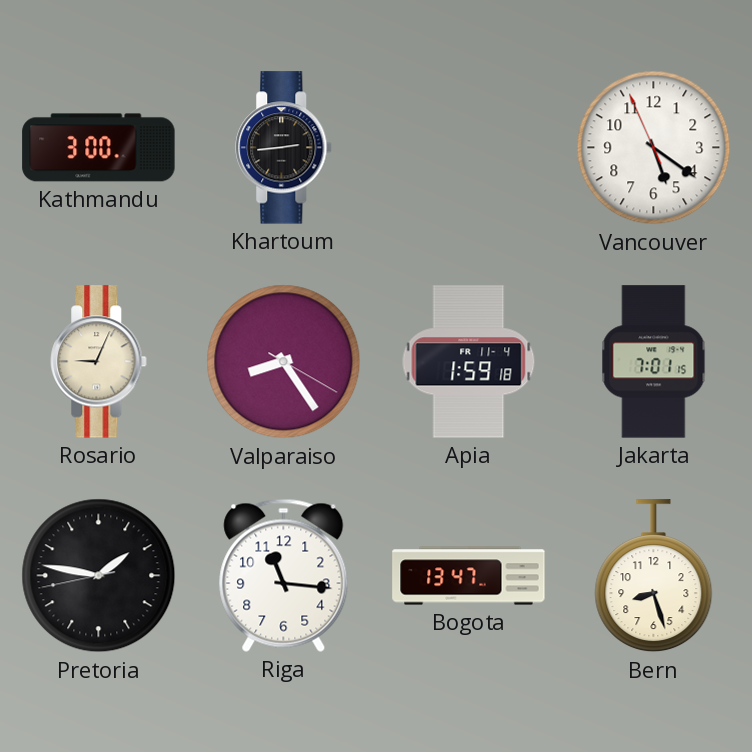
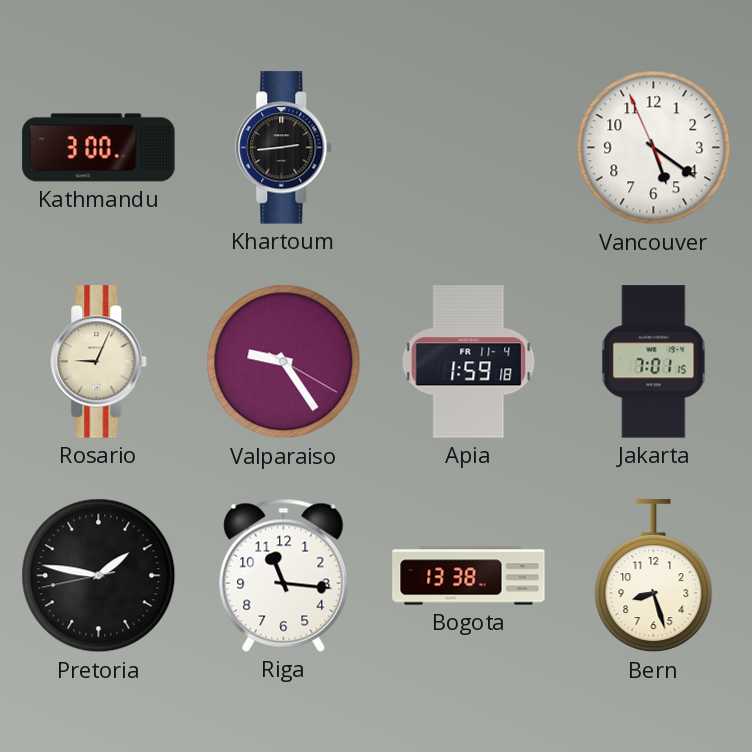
Valparaiso: 8:24 -> 9:24 (284, 362)
Bogota: 13:47 -> 13:38 (469, 576)
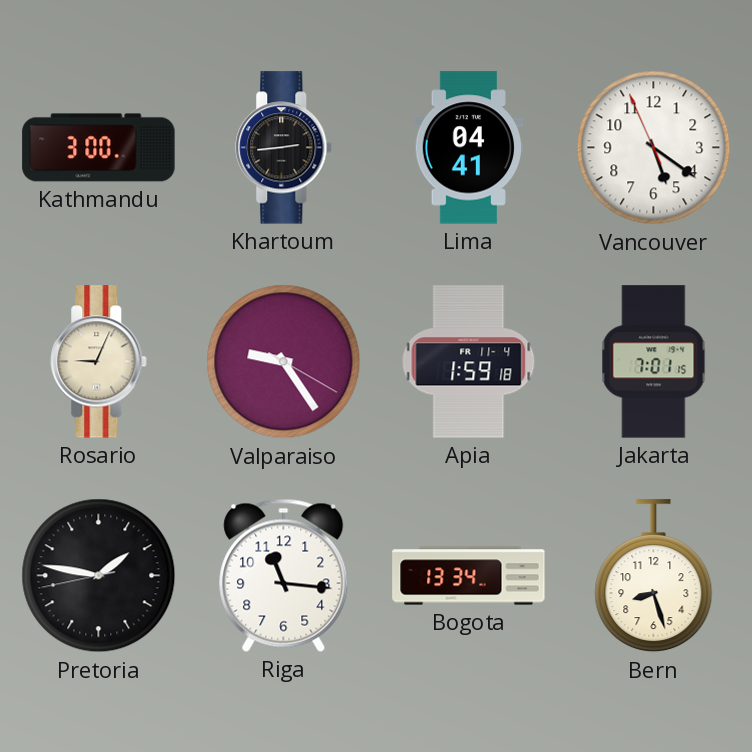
Lima: none -> 04:41 (469, 148)
Bogota: 13:38 -> 13:34 (469, 576)
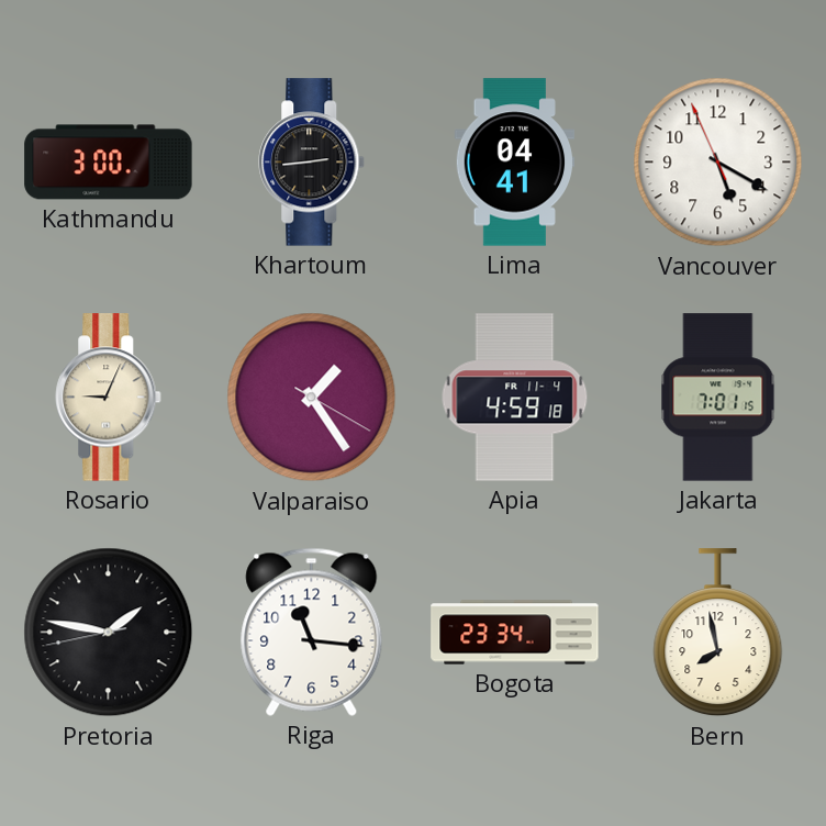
Vancouver: 5:20 -> 5:19 (718, 163)
Valparaiso: 9:24 -> 1:24 (312, 398)
Apia: 1:59 -> 4:59 (515, 398)
Bogota: 13:34 -> 23:34 (515, 633)
Bern: 8:27 -> 7:58 (718, 633)
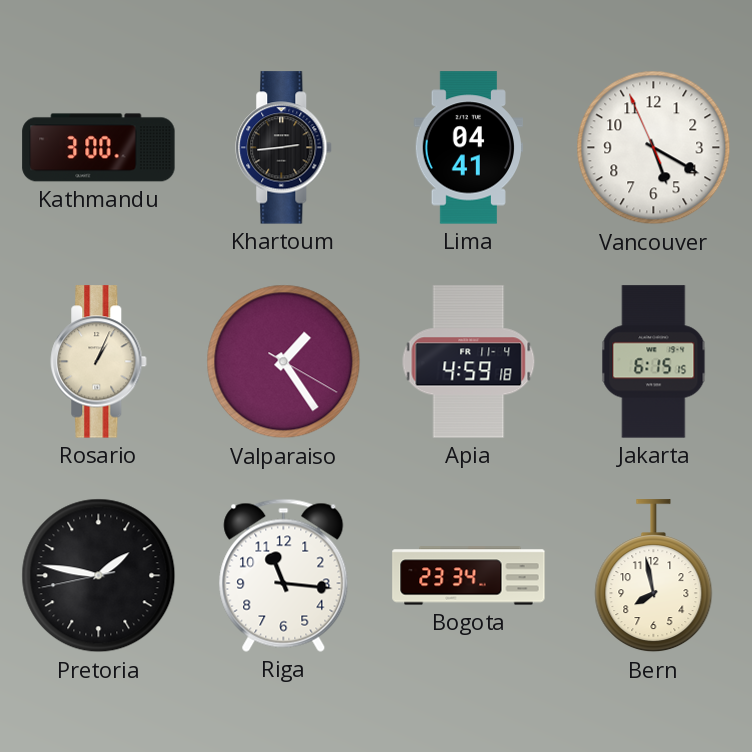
Rosario: 9:04 -> 1:04 (99, 362)
Jakarta: 7:01 -> 6:15 (654, 362)
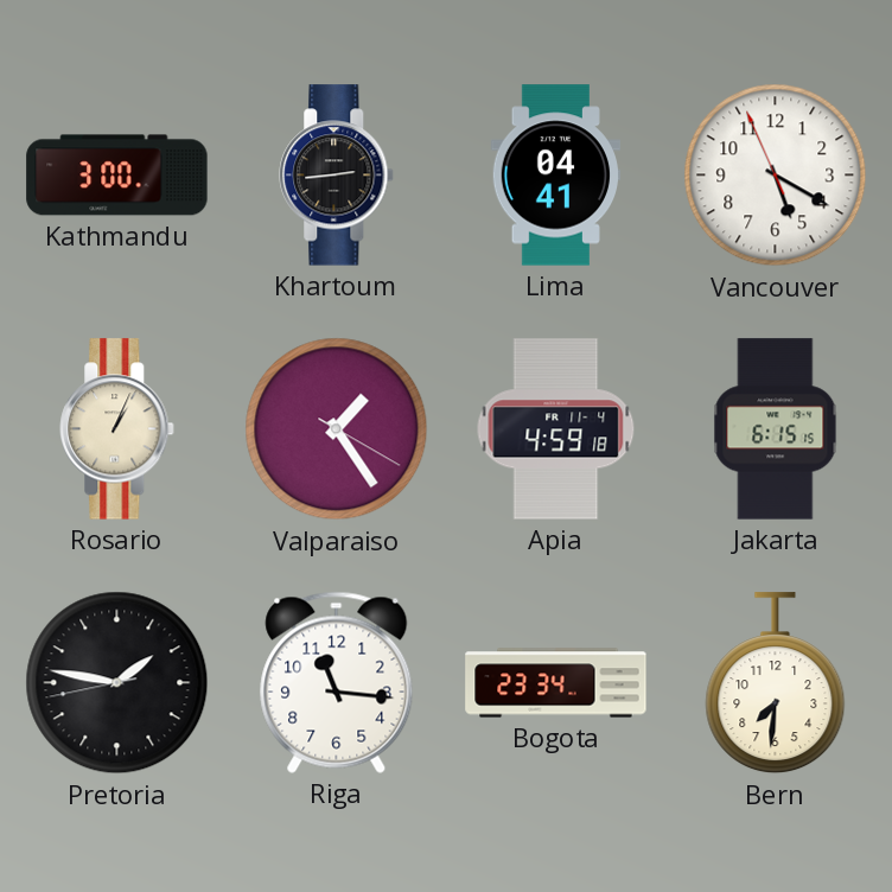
Bern: 7:58 -> 7:31 (776, 683)
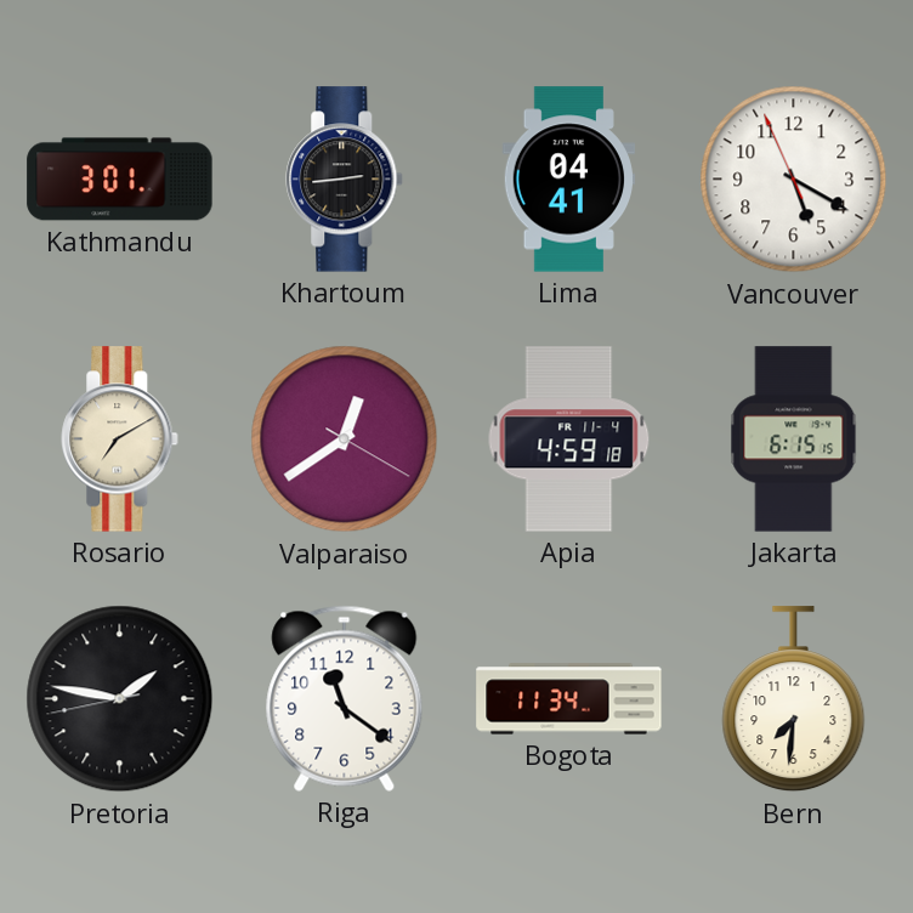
Kathmandu: 3:00 -> 3:01 (120, 180)
Rosario: 1:04 -> 7:10 (120, 440)
Valparaiso: 1:24 -> 12:39 (345, 440)
Riga: 11:16 -> 11:21 (345, 698)
Bogota: 23:34 -> 11:34 (569, 699)
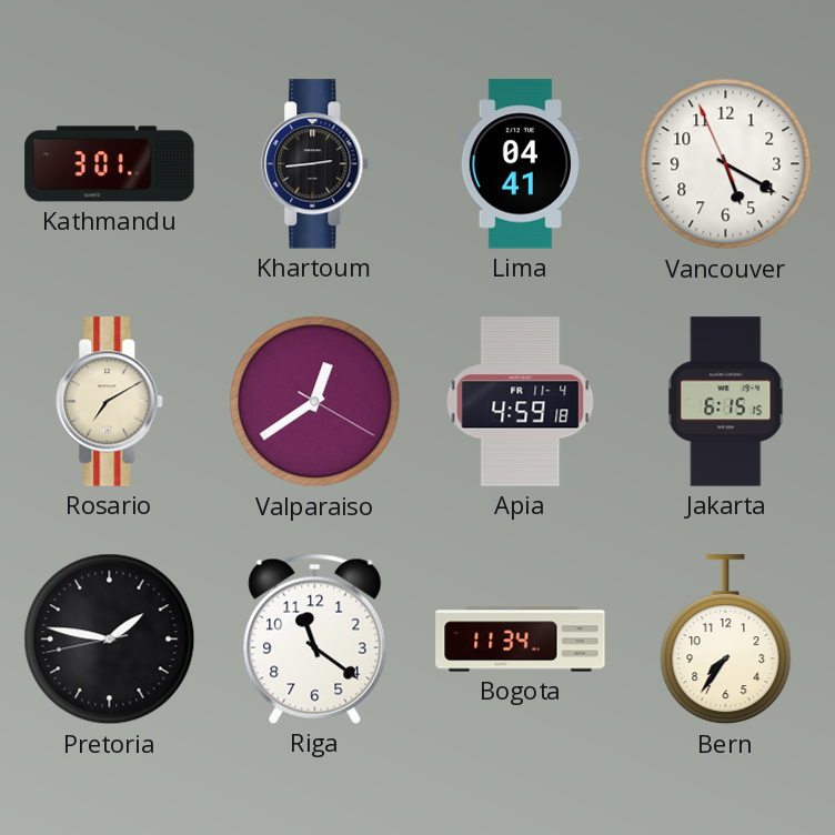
Bern: 7:31 -> 7:36 (726, 640)
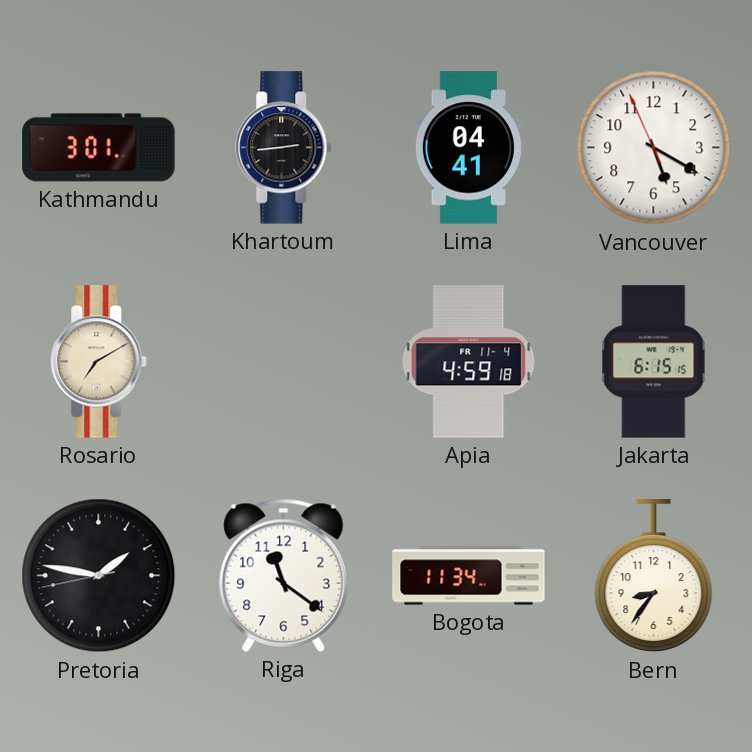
Valparaiso: 12:39 -> none (315, 402)
Bern: 7:36 -> 8:36 (654, 576)
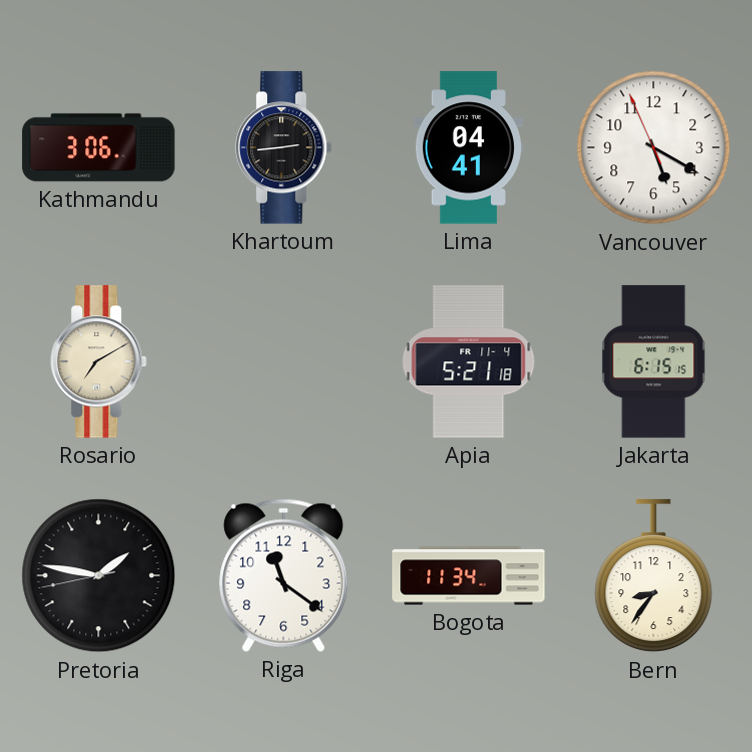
Kathmandu: 3:01 -> 3:06 (99, 148)
Apia: 4:59 -> 5:21 (469, 362)
